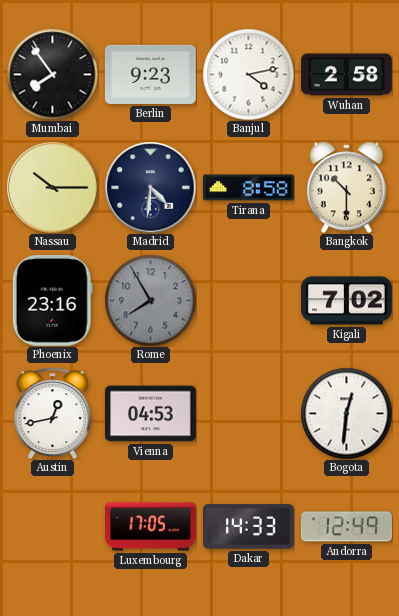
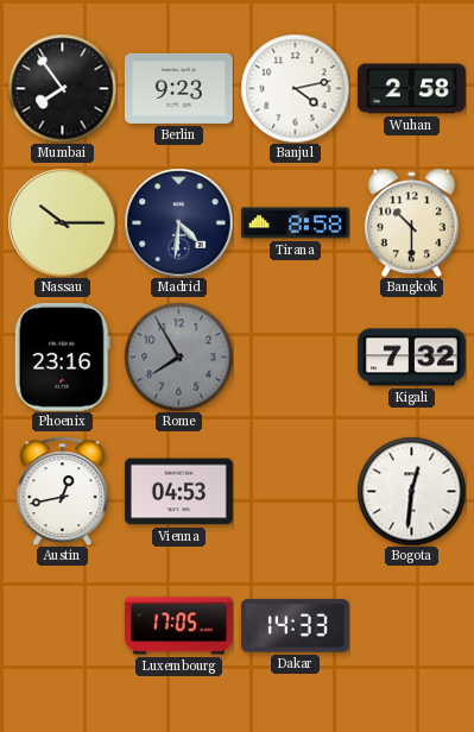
Kigali: 7:02 -> 7:32 (412, 358)
Andorra: 12:49 -> none (346, 527)
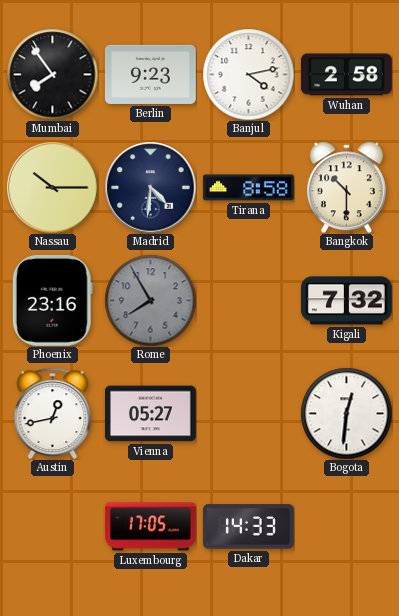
Vienna: 04:53 -> 05:27 (150, 414)
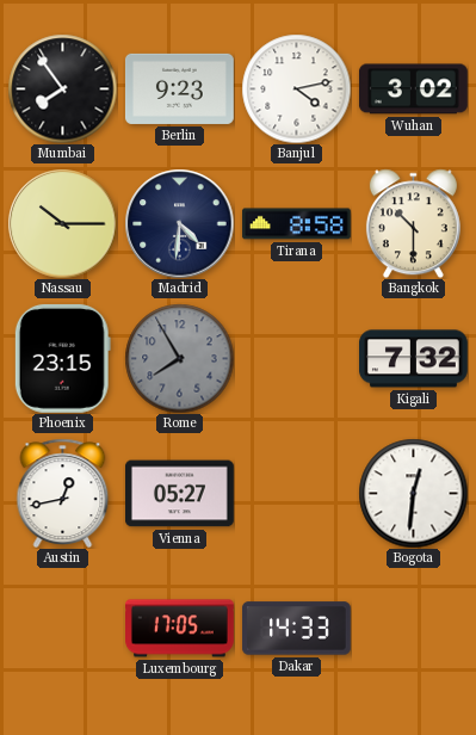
Wuhan: 2:58 -> 3:02 (413, 89)
Phoenix: 23:16 -> 23:15 (62, 358)
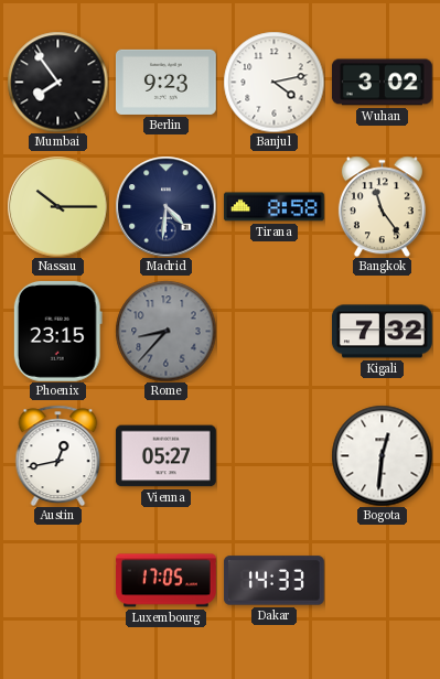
Bangkok: 10:30 -> 11:24 (382, 206)
Rome: 7:55 -> 8:37 (165, 331)
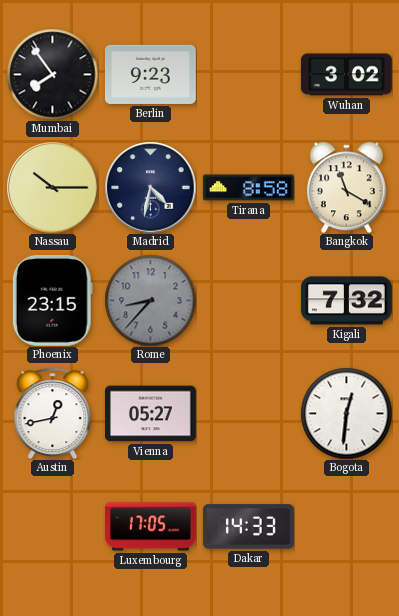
Banjul: 4:13 -> none (273, 82)
Madrid: 4:31 -> 4:32 (150, 187)
Bangkok: 11:24 -> 11:20 (346, 187)
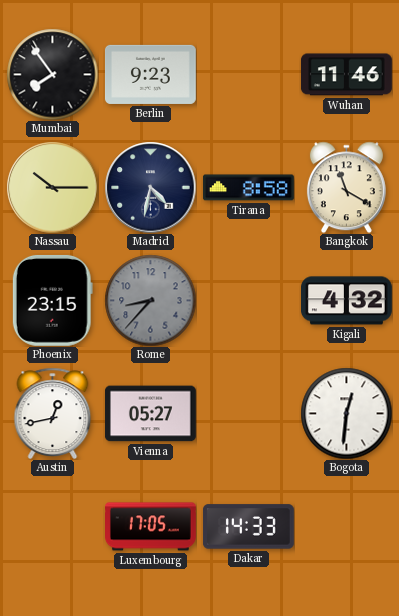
Wuhan: 3:02 -> 11:46 (346, 75)
Kigali: 7:32 -> 4:32 (347, 301)
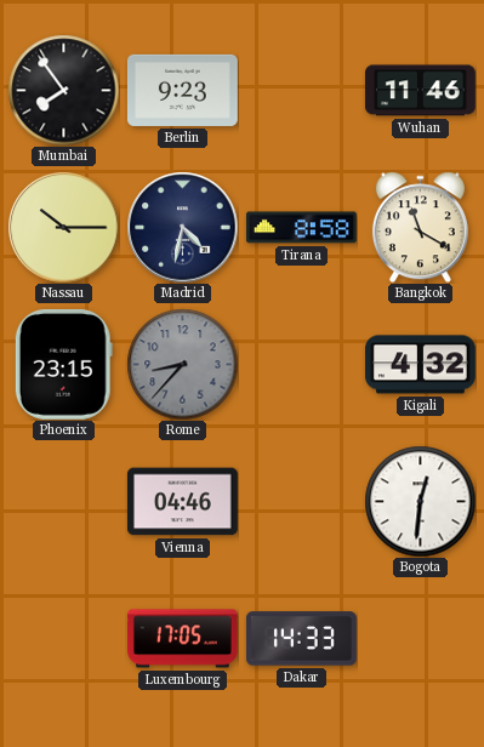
Austin: 12:43 -> none (53, 413)
Vienna: 05:27 -> 04:46 (182, 502)
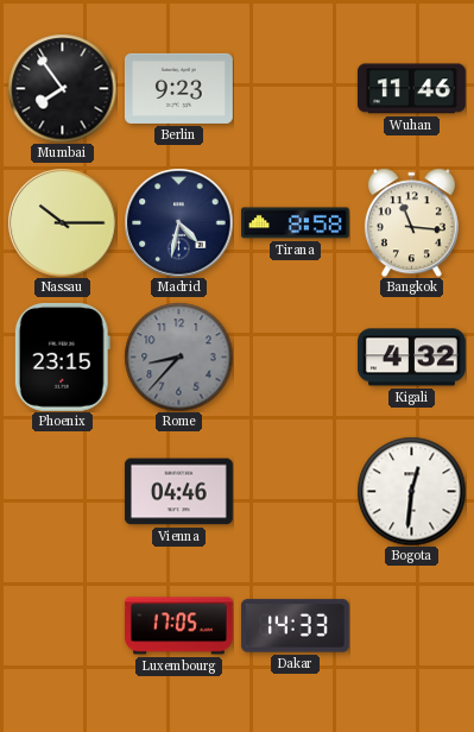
Bangkok: 11:20 -> 11:16 (411, 222)
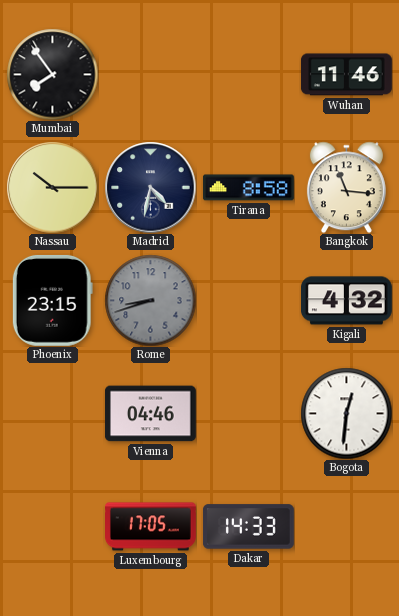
Berlin: 9:23 -> none (178, 88)
Rome: 8:37 -> 8:42 (150, 300)
